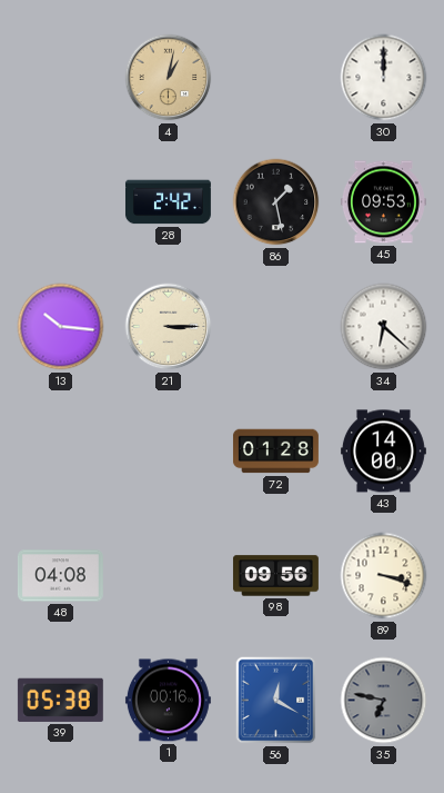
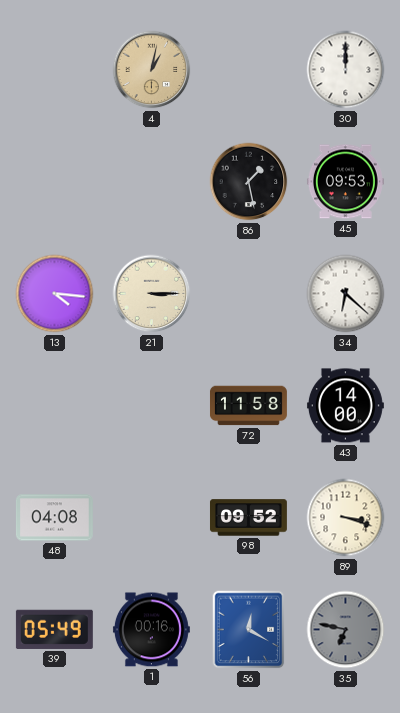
28: 2:42 -> none (168, 202)
13: 10:16 -> 4:16 (55, 294)
72: 01:28 -> 11:58 (248, 406)
98: 09:56 -> 09:52 (248, 518)
39: 05:38 -> 05:49 (54, 629)
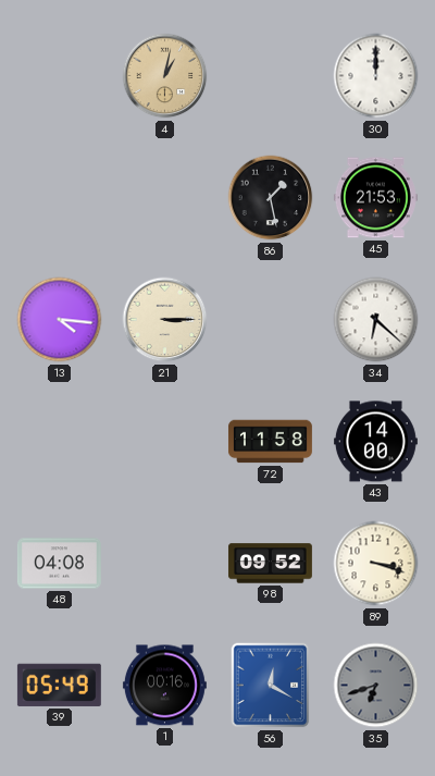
45: 09:53 -> 21:53 (375, 198)
35: 6:47 -> 6:42 (376, 686)
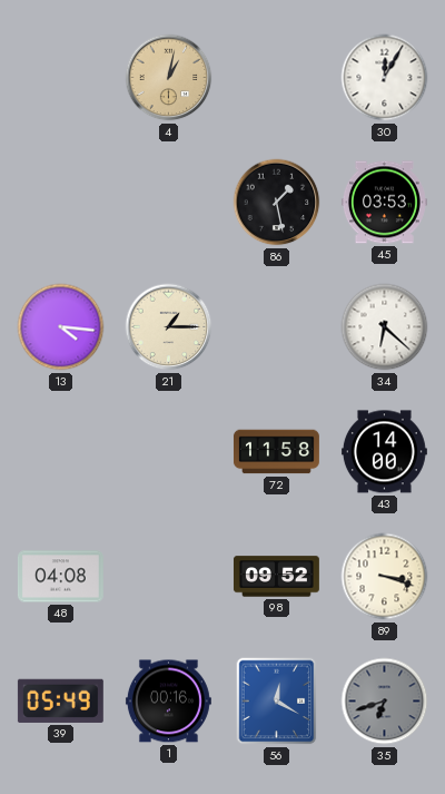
30: 12:00 -> 12:05 (385, 78)
45: 21:53 -> 03:53 (384, 203)
21: 3:15 -> 1:15 (169, 327)
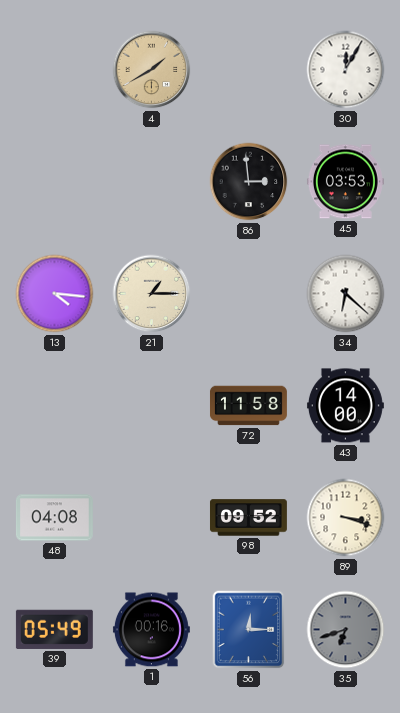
4: 1:02 -> 1:40 (152, 70)
86: 1:28 -> 2:59 (249, 182)
56: 12:20 -> 12:15 (249, 630)
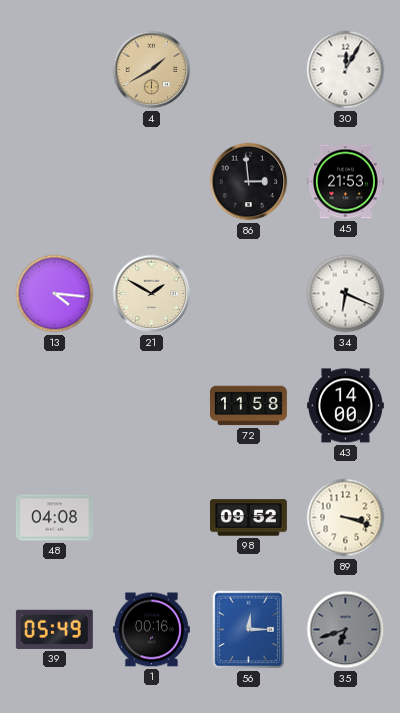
45: 03:53 -> 21:53 (345, 182)
21: 1:15 -> 1:50 (152, 294)
34: 6:22 -> 6:19 (346, 294)
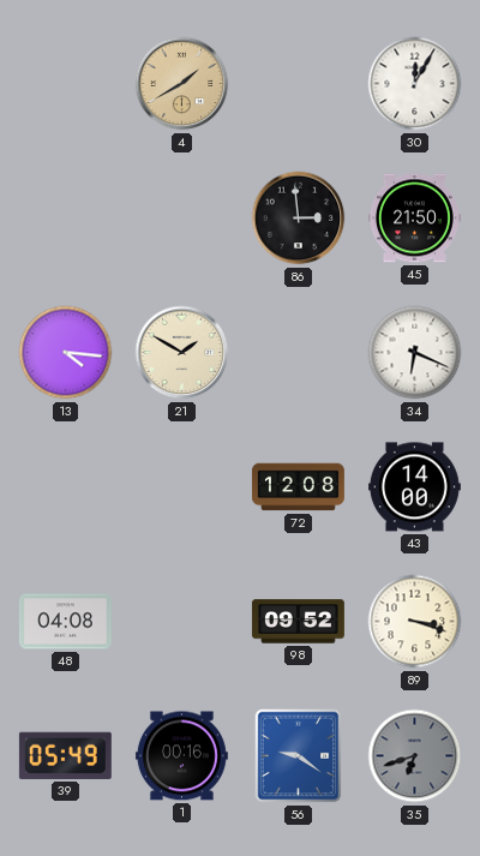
45: 21:53 -> 21:50 (414, 219)
72: 11:58 -> 12:08 (298, 487)
56: 12:15 -> 9:21 (299, 756)
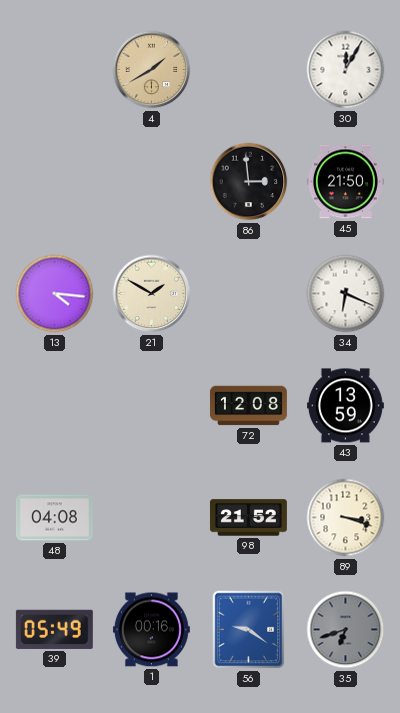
43: 14:00 -> 13:59 (345, 406)
98: 09:52 -> 21:52 (248, 518)
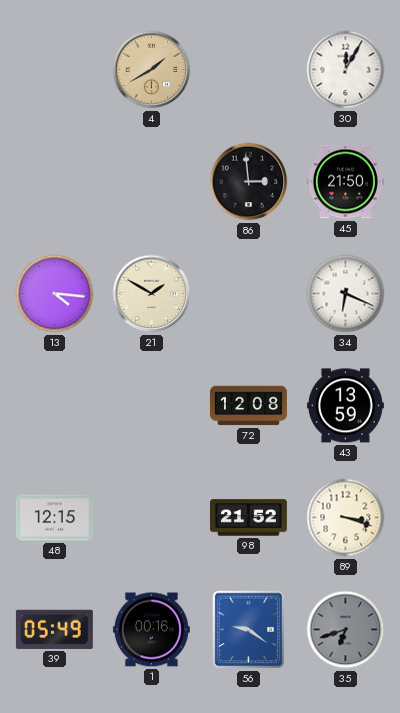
48: 04:08 -> 12:15 (54, 518)
